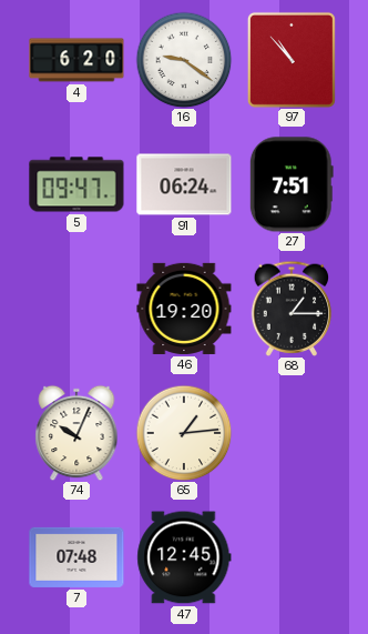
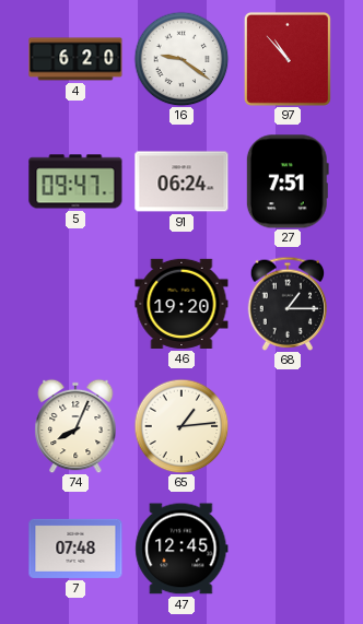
74: 10:04 -> 8:04 (75, 426)
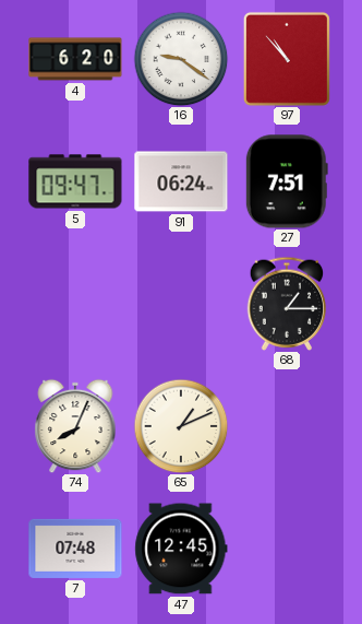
46: 19:20 -> none (181, 304)
65: 1:14 -> 1:11 (181, 426)
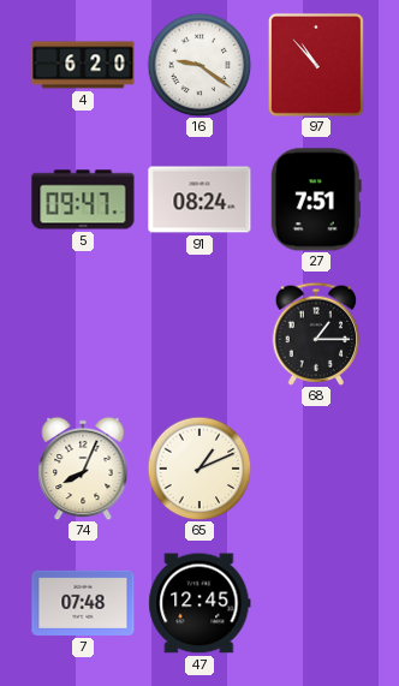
91: 06:24 -> 08:24 (199, 199)
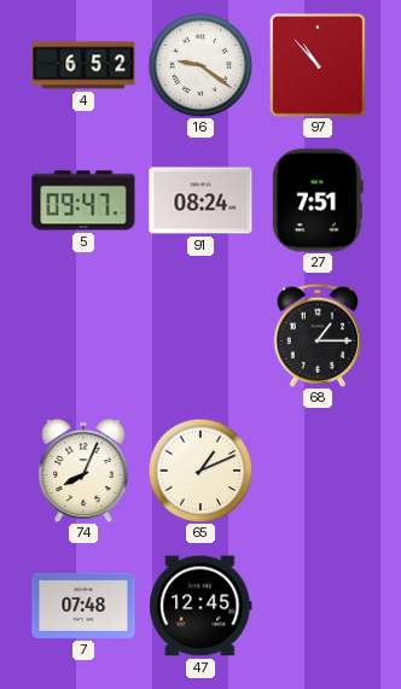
4: 6:20 -> 6:52 (83, 65)
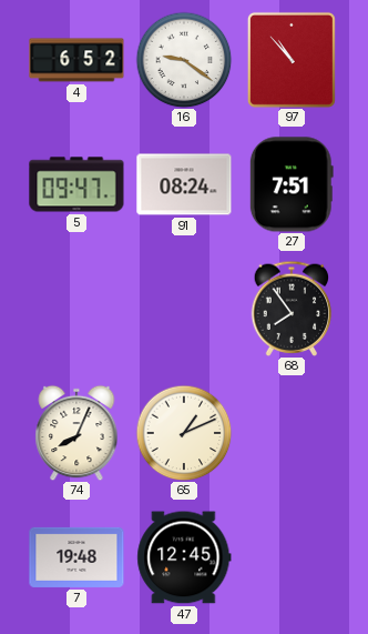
68: 1:15 -> 7:54 (292, 309)
7: 07:48 -> 19:48 (76, 557)
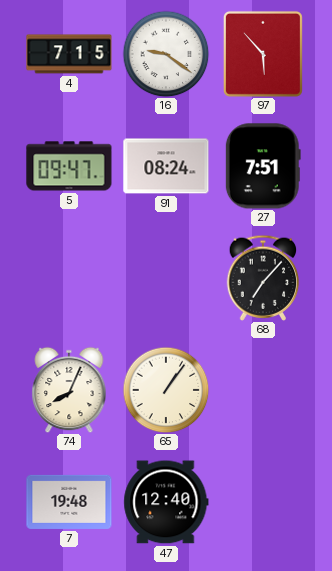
4: 6:52 -> 7:15 (69, 54)
97: 10:53 -> 5:53 (263, 54)
68: 7:54 -> 7:07 (263, 278)
65: 1:11 -> 1:06 (166, 390)
47: 12:45 -> 12:40 (166, 502)
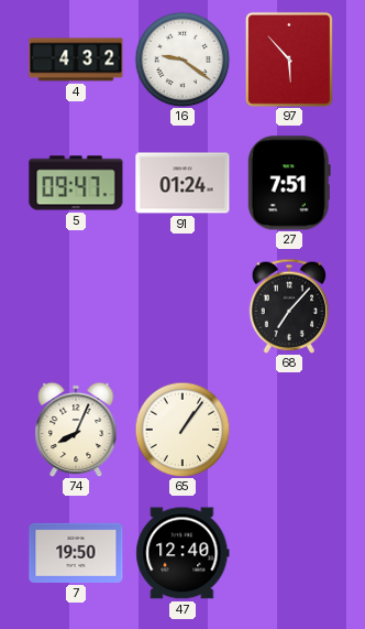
4: 7:15 -> 4:32 (76, 59)
91: 08:24 -> 01:24 (182, 183)
7: 19:48 -> 19:50 (76, 553)
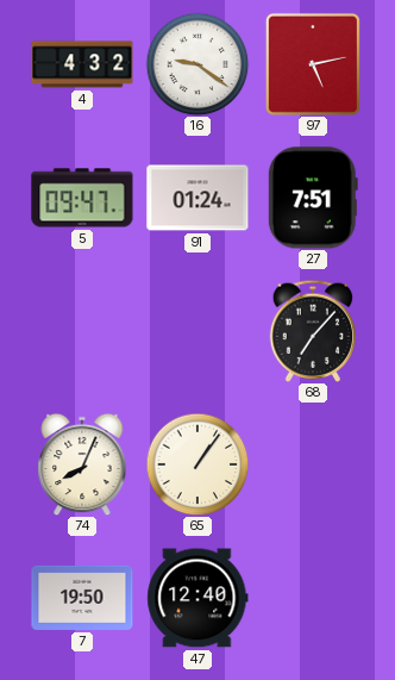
97: 5:53 -> 5:13 (313, 64)
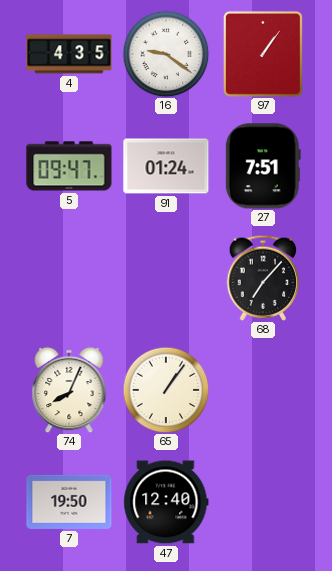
4: 4:32 -> 4:35 (69, 54)
97: 5:13 -> 1:06 (263, 54)
